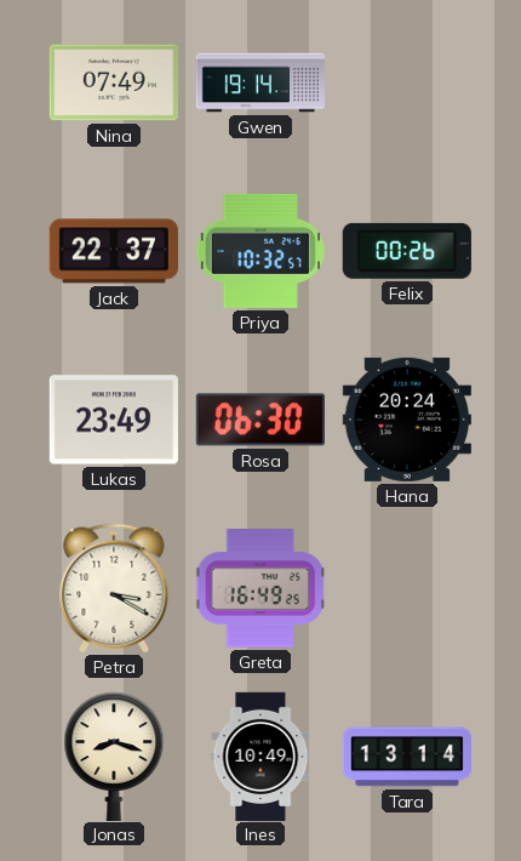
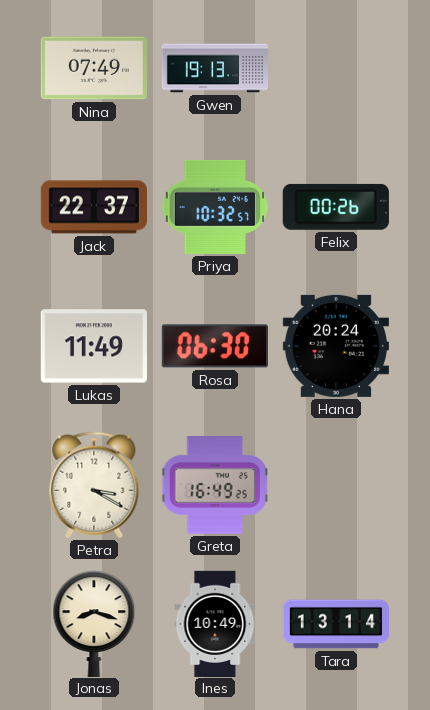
Gwen: 19:14 -> 19:13 (215, 68)
Lukas: 23:49 -> 11:49 (94, 346)
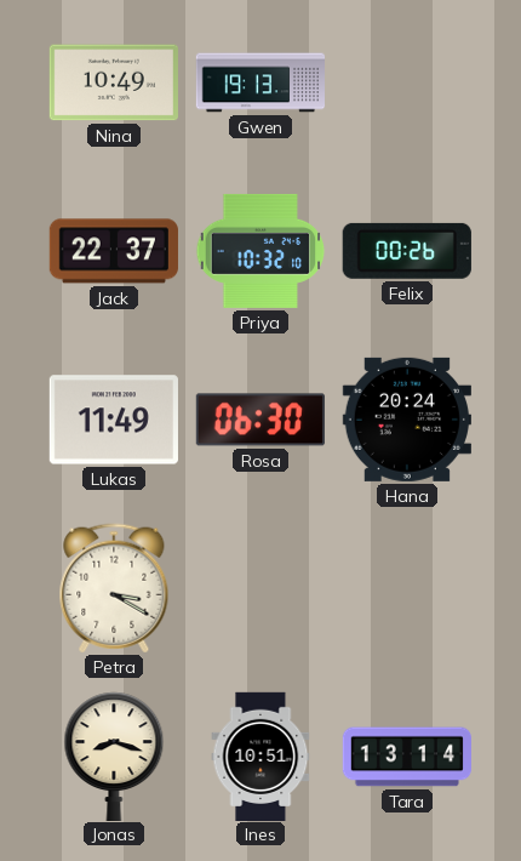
Nina: 07:49 -> 10:49 (114, 82)
Priya: 10:32:57 -> 10:32:10 (260, 251)
Greta: 16:49 -> none (215, 486)
Ines: 10:49 -> 10:51 (260, 755)
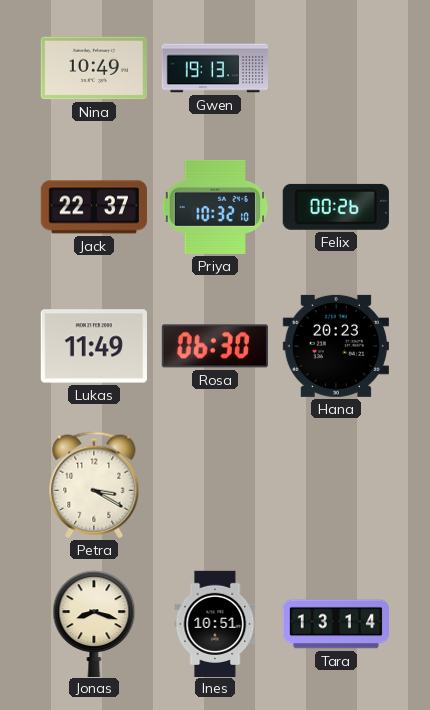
Hana: 20:24 -> 20:23 (336, 346)
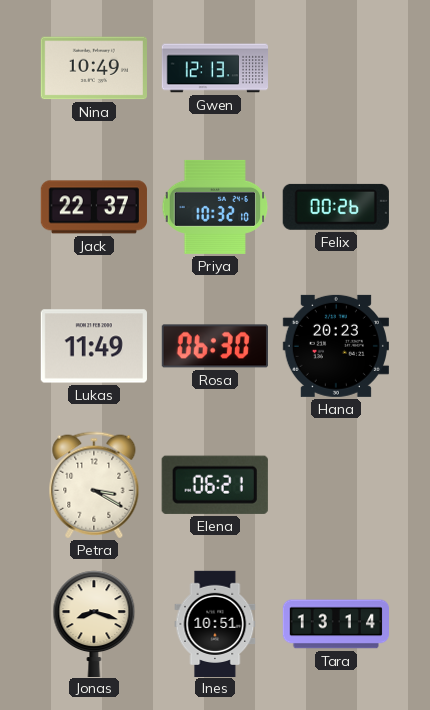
Gwen: 19:13 -> 12:13 (215, 68)
Elena: none -> 06:21 (215, 485)
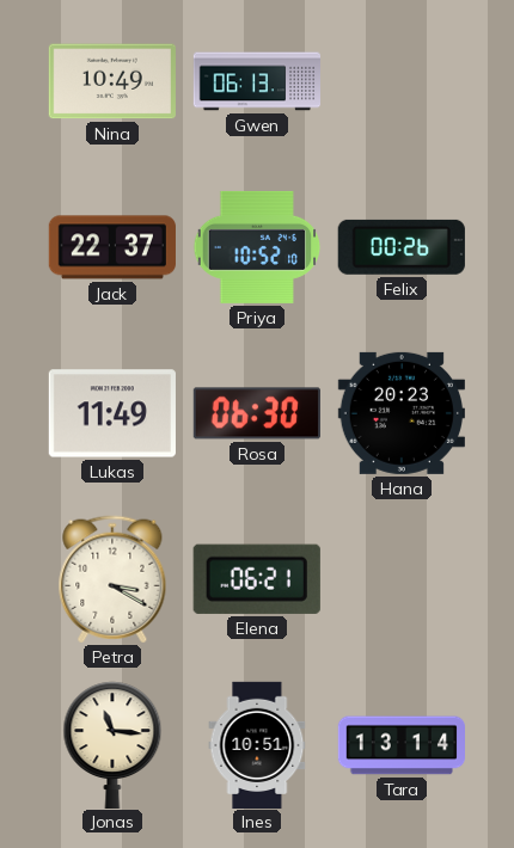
Gwen: 12:13 -> 06:13 (257, 81)
Priya: 10:32 -> 10:52 (257, 247)
Jonas: 8:18 -> 11:16 (112, 744)
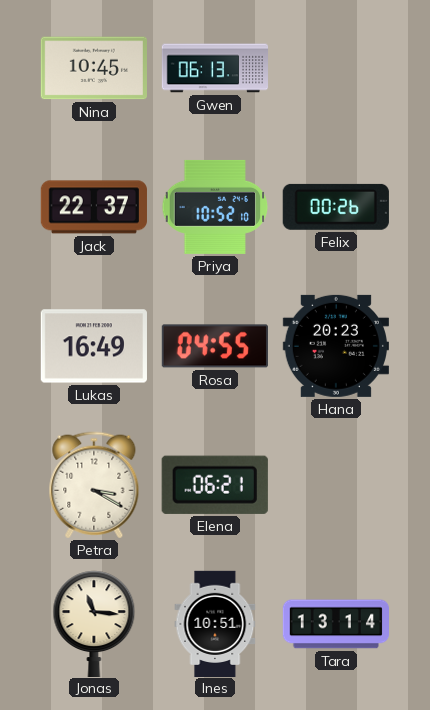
Nina: 10:49 -> 10:45 (94, 68)
Lukas: 11:49 -> 16:49 (94, 346)
Rosa: 06:30 -> 04:55 (215, 346)
